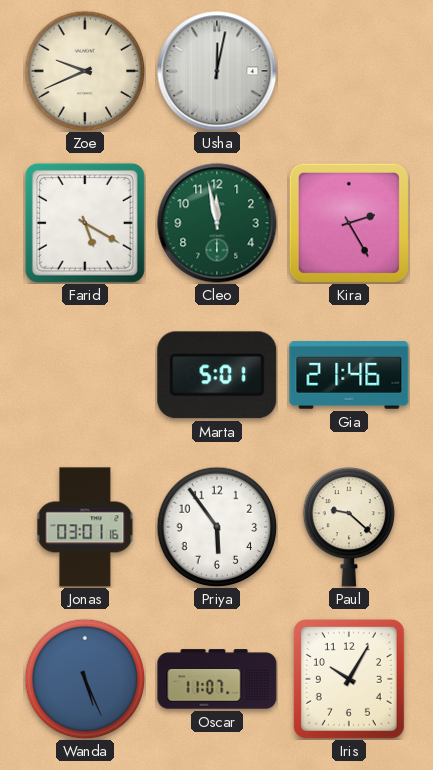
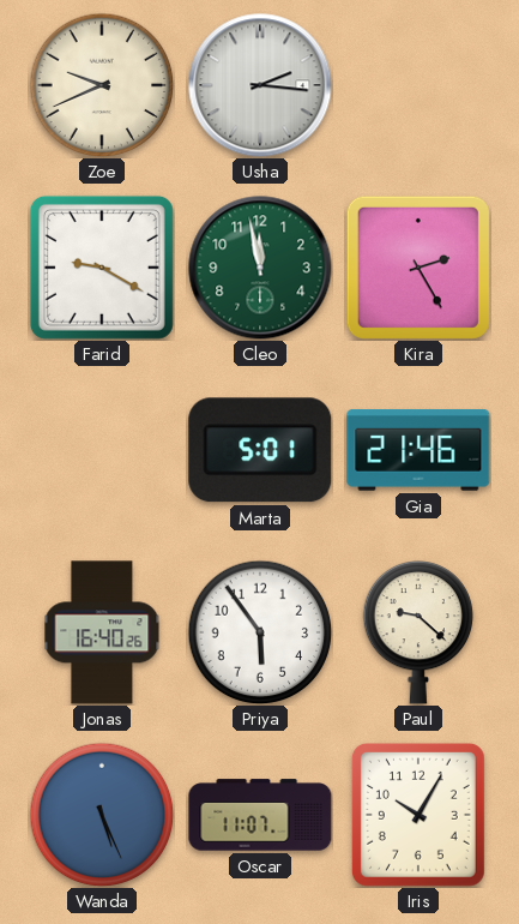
Usha: 12:02 -> 2:16 (260, 85)
Farid: 5:20 -> 9:20 (102, 268)
Jonas: 03:01 -> 16:40 (102, 632)
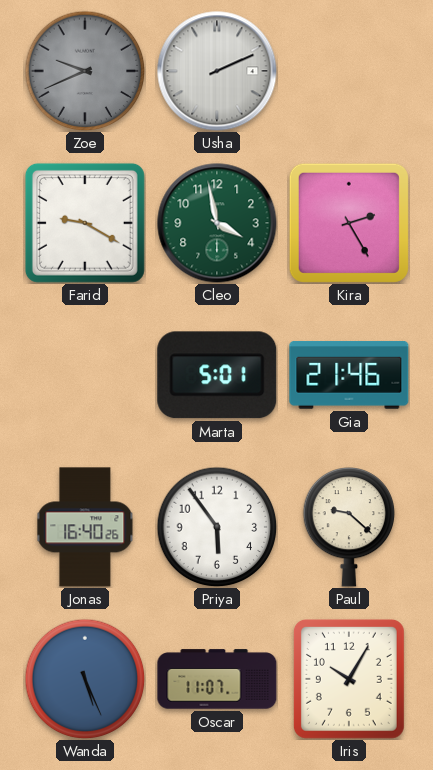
Zoe dial: cream -> grey (85, 71)
Usha: 2:16 -> 2:11 (217, 71)
Cleo: 11:58 -> 3:58 (217, 223)
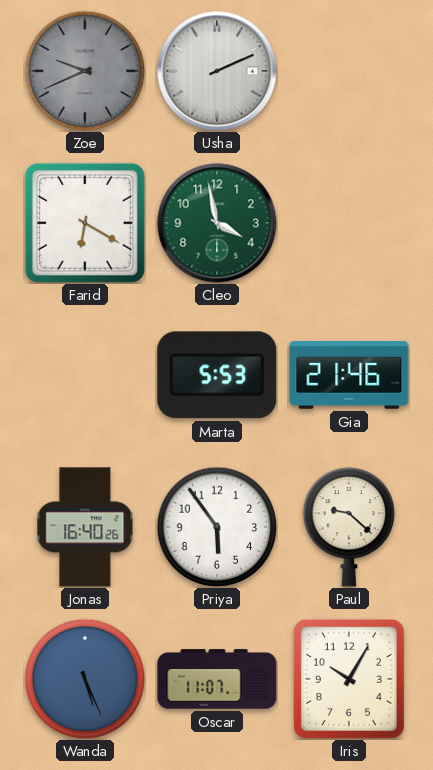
Farid: 9:20 -> 6:20 (85, 223)
Kira: 2:25 -> none (349, 223)
Marta: 5:01 -> 5:53 (217, 375)
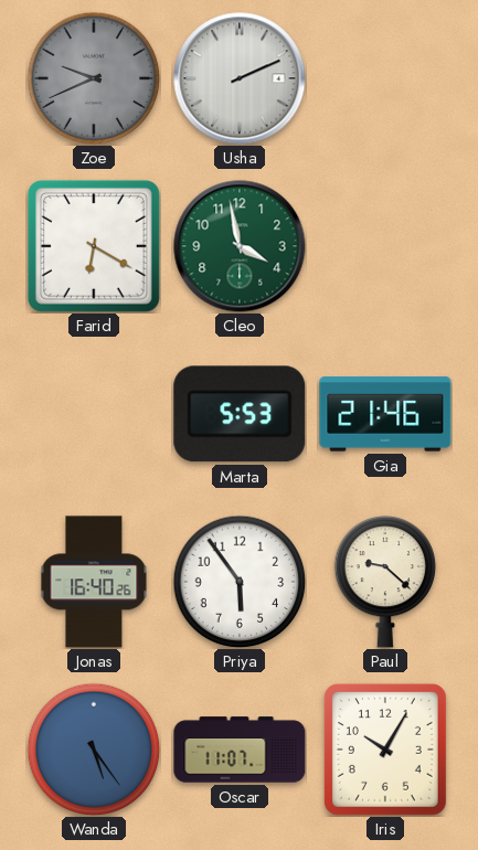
Wanda: 5:26 -> 5:24 (94, 750)
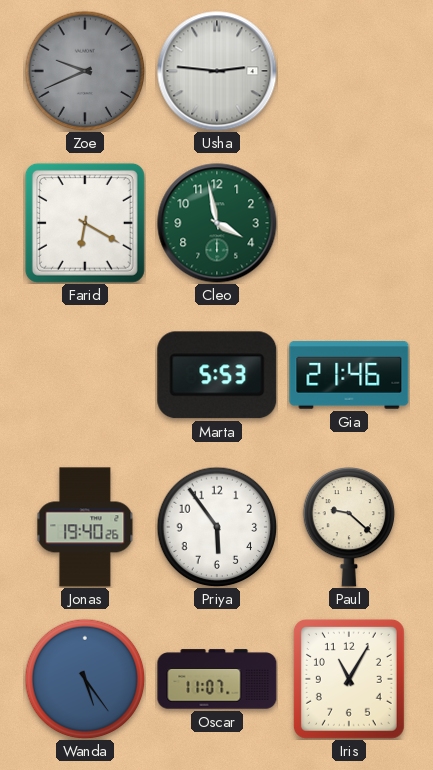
Usha: 2:11 -> 2:46 (217, 71)
Jonas: 16:40 -> 19:40 (85, 527)
Iris: 10:05 -> 11:05 (349, 679)
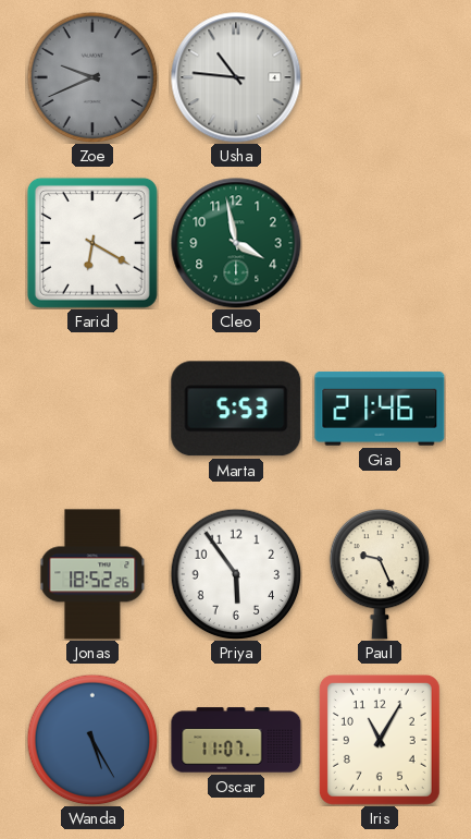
Usha: 2:46 -> 10:46 (236, 77)
Jonas: 19:40 -> 18:52 (92, 574)
Paul: 9:22 -> 9:26 (380, 575)
Wanda: 5:24 -> 5:25 (92, 740)
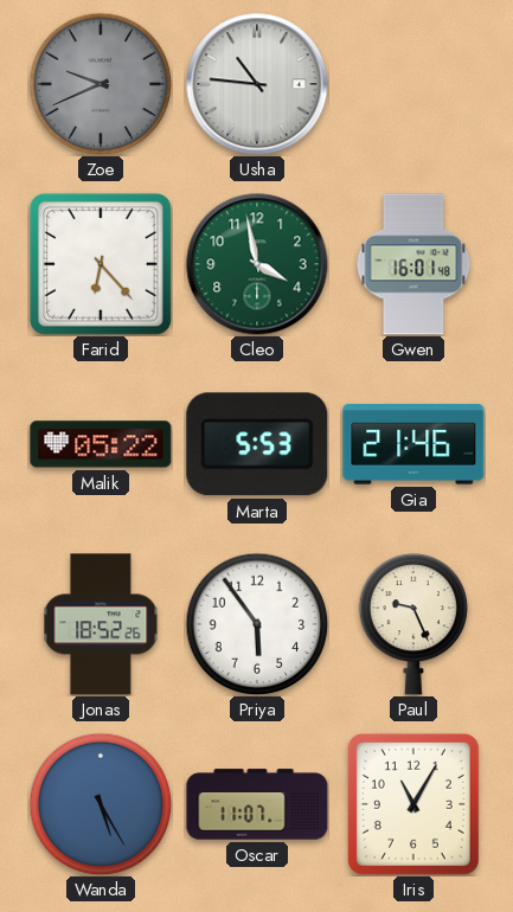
Farid: 6:20 -> 6:23 (101, 264)
Gwen: none -> 16:01 (413, 264)
Malik: none -> 05:22 (101, 444)
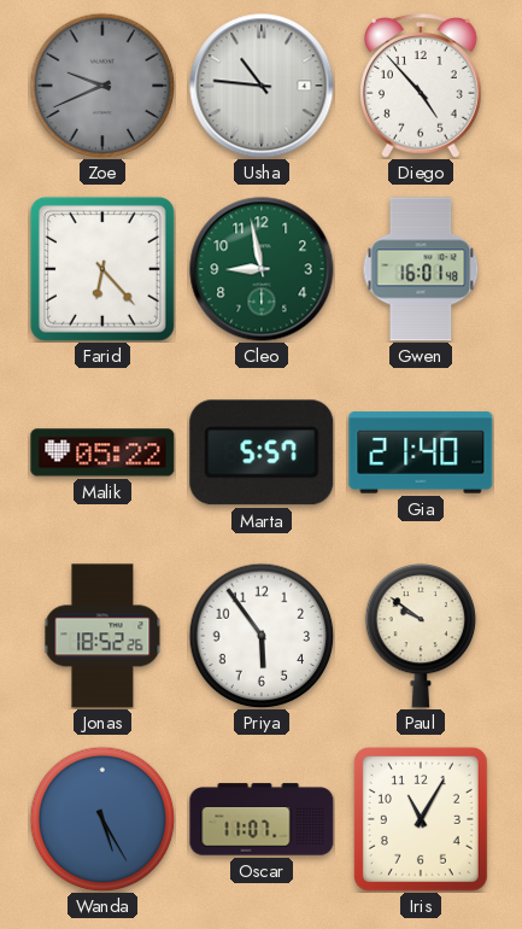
Diego: none -> 4:53 (422, 86)
Cleo: 3:58 -> 8:58 (262, 269)
Marta: 5:53 -> 5:57 (262, 452)
Gia: 21:46 -> 21:40 (421, 454)
Paul: 9:26 -> 9:51 (421, 637)
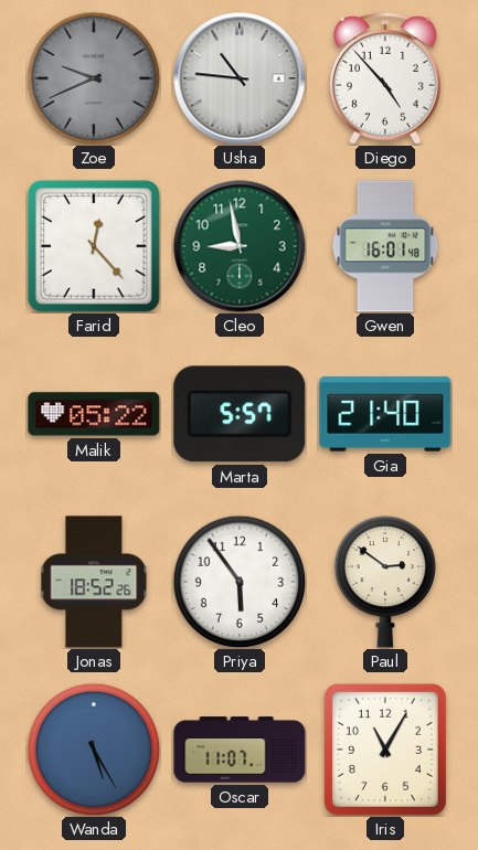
Farid: 6:23 -> 12:23 (94, 246)
Paul: 9:51 -> 2:51 (385, 583)
